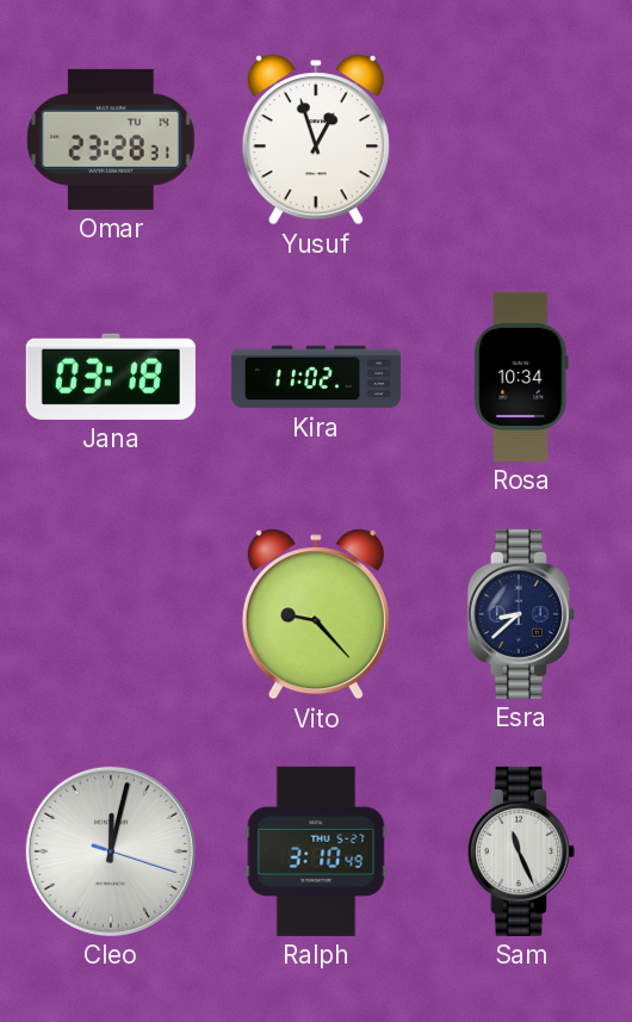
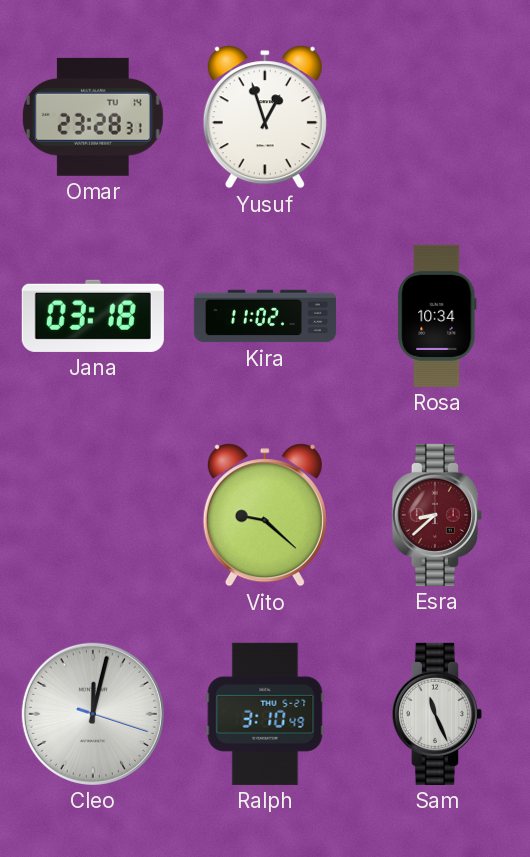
Vito: 9:23 -> 9:22 (265, 515)
Esra dial: navy -> burgundy (437, 515)
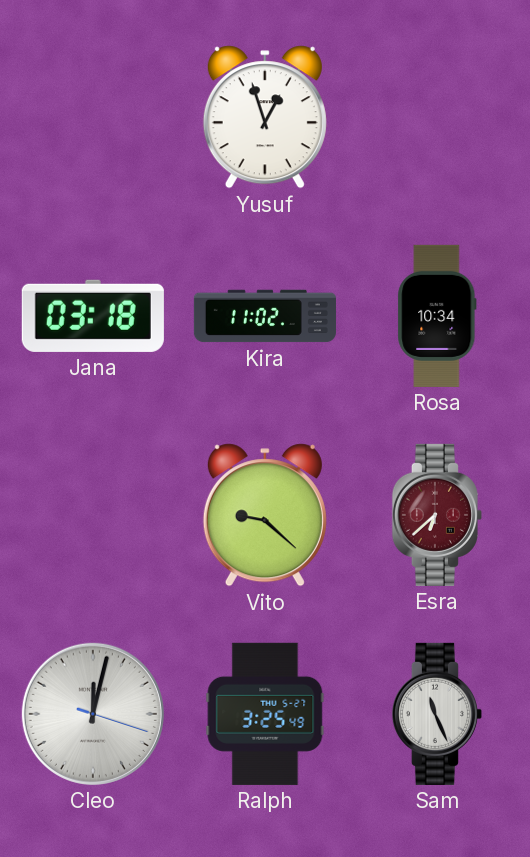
Omar: 23:28 -> none (93, 117)
Esra: 8:38 -> 6:38 (437, 515)
Ralph: 3:10 -> 3:25 (265, 714)
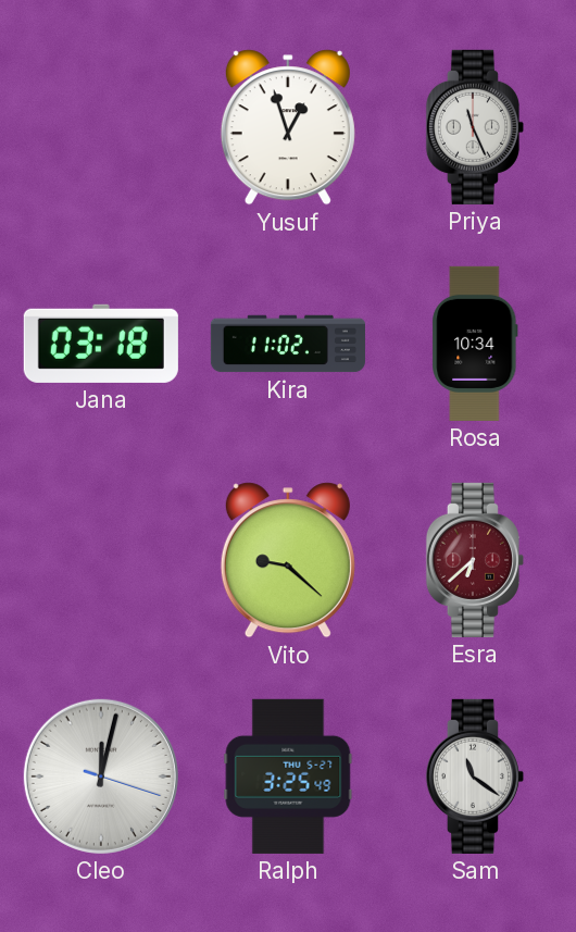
Priya: none -> 11:26 (475, 127)
Sam: 11:26 -> 11:21 (475, 776)
